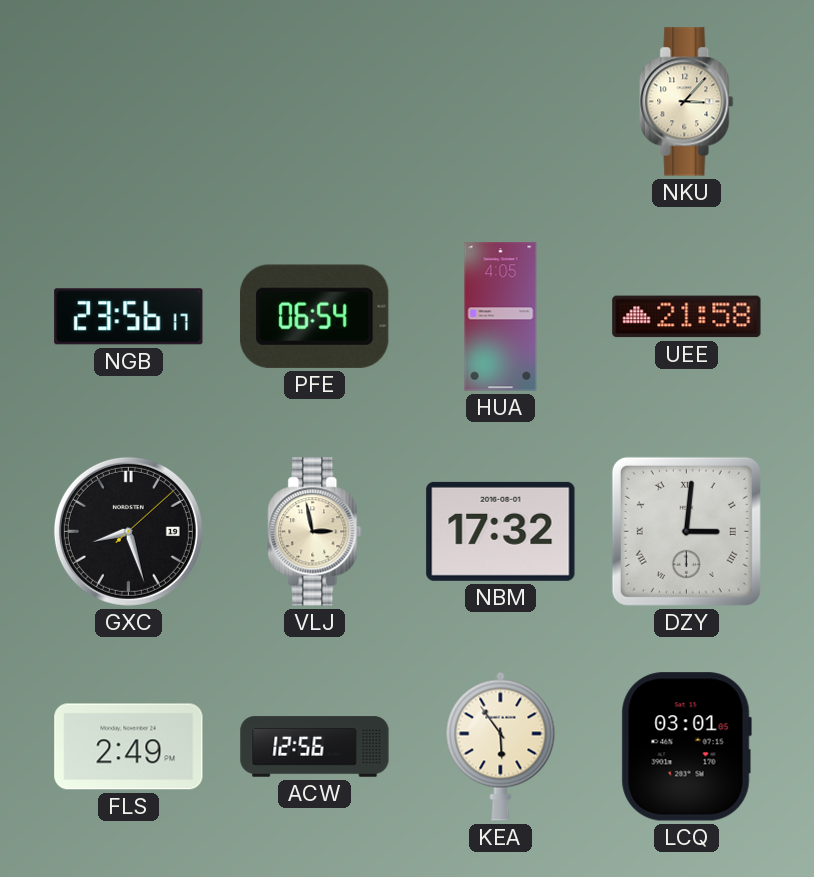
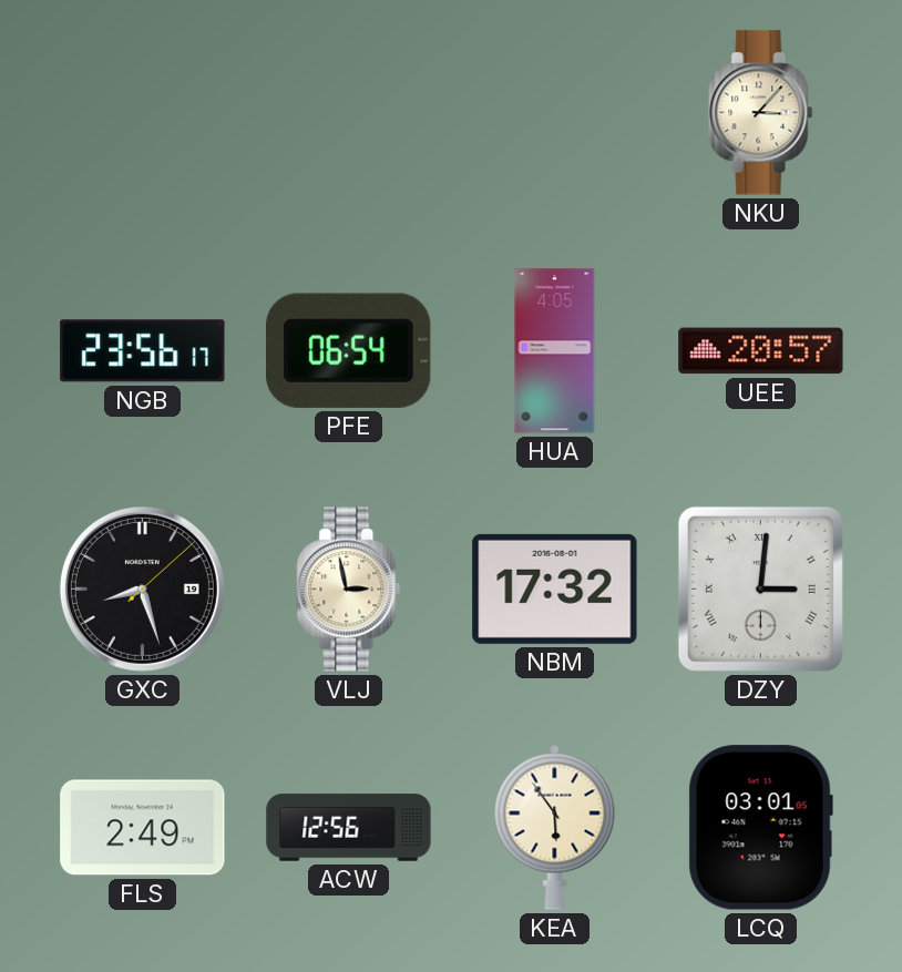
UEE: 21:58 -> 20:57 (761, 351)
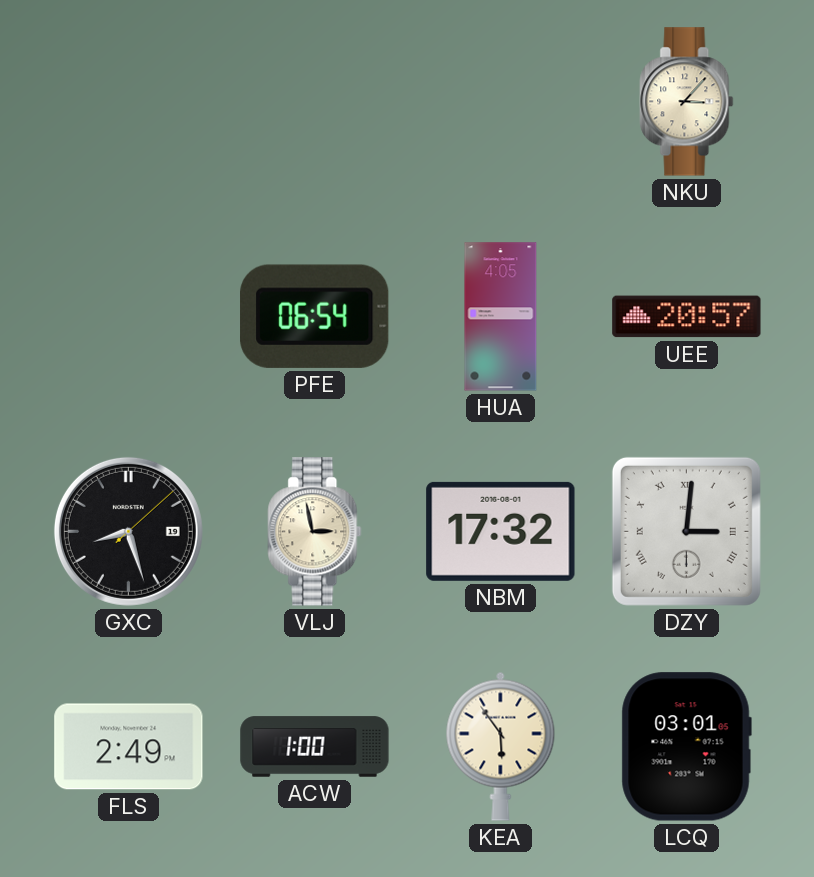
NGB: 23:56 -> none (143, 351)
ACW: 12:56 -> 1:00 (315, 747)
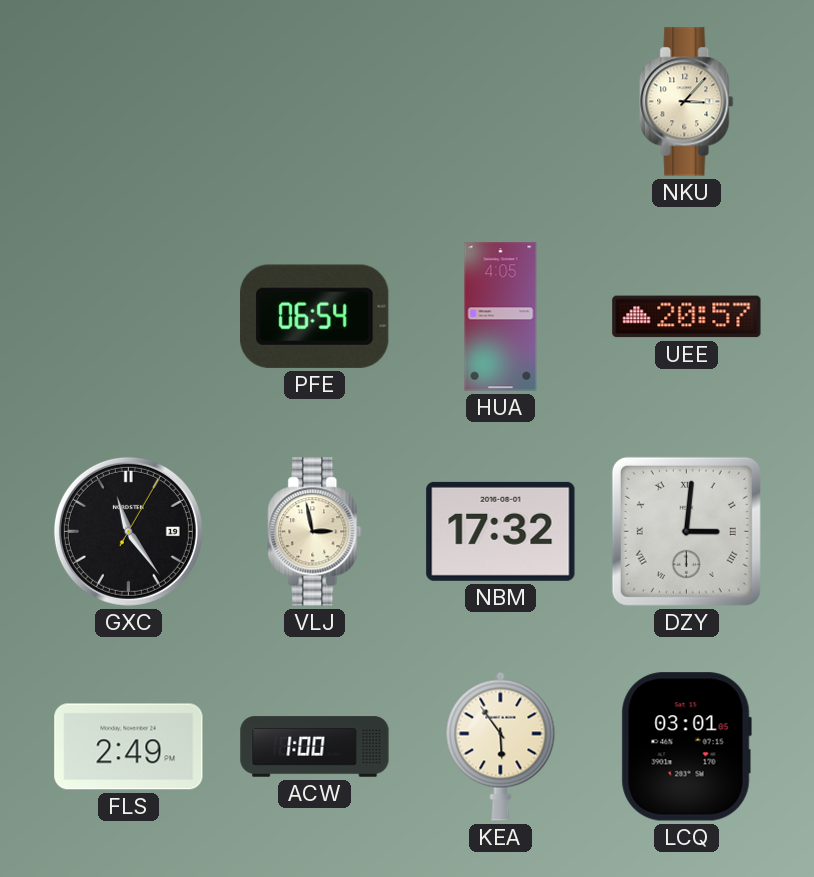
GXC: 8:27 -> 11:24 (128, 531)
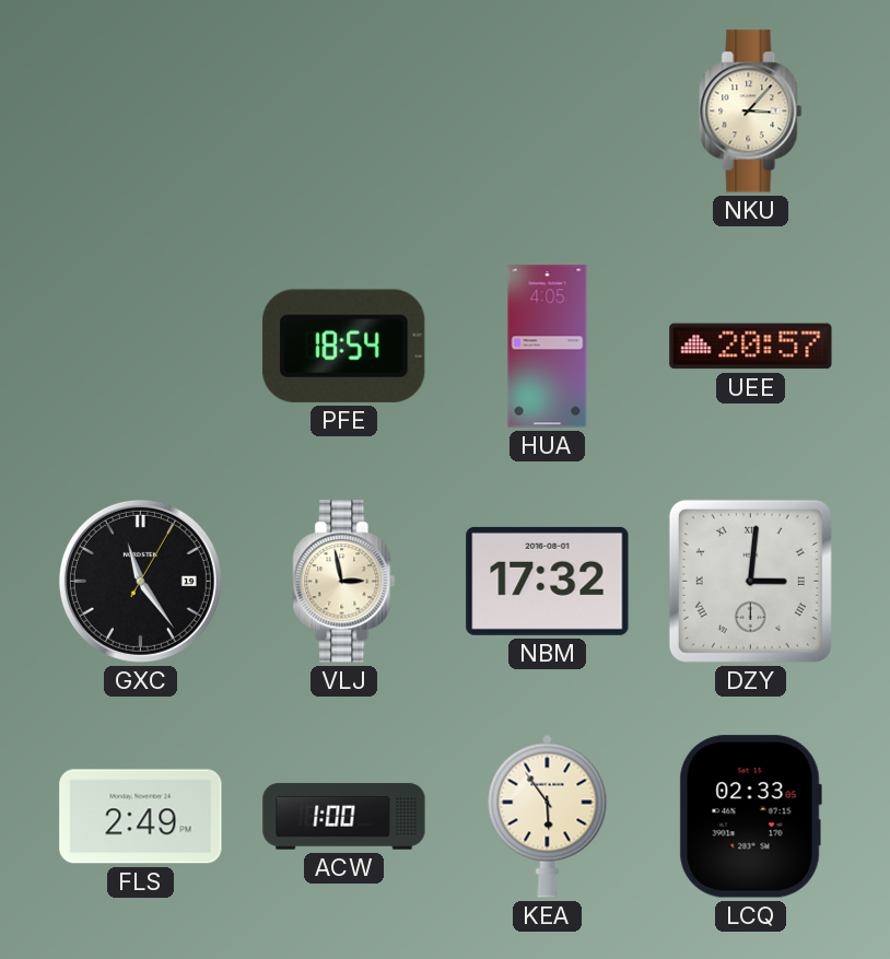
PFE: 06:54 -> 18:54 (344, 346)
LCQ: 03:01 -> 02:33 (750, 817)
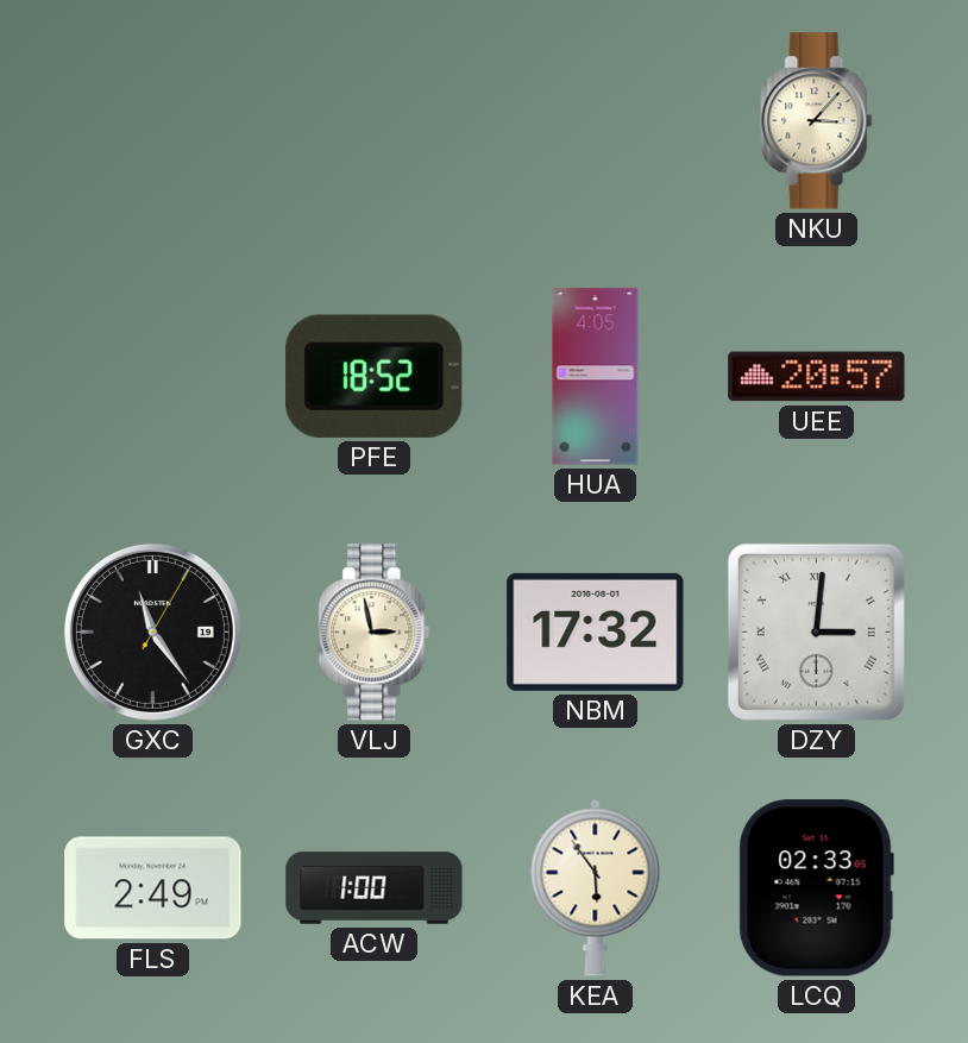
PFE: 18:54 -> 18:52 (375, 376)
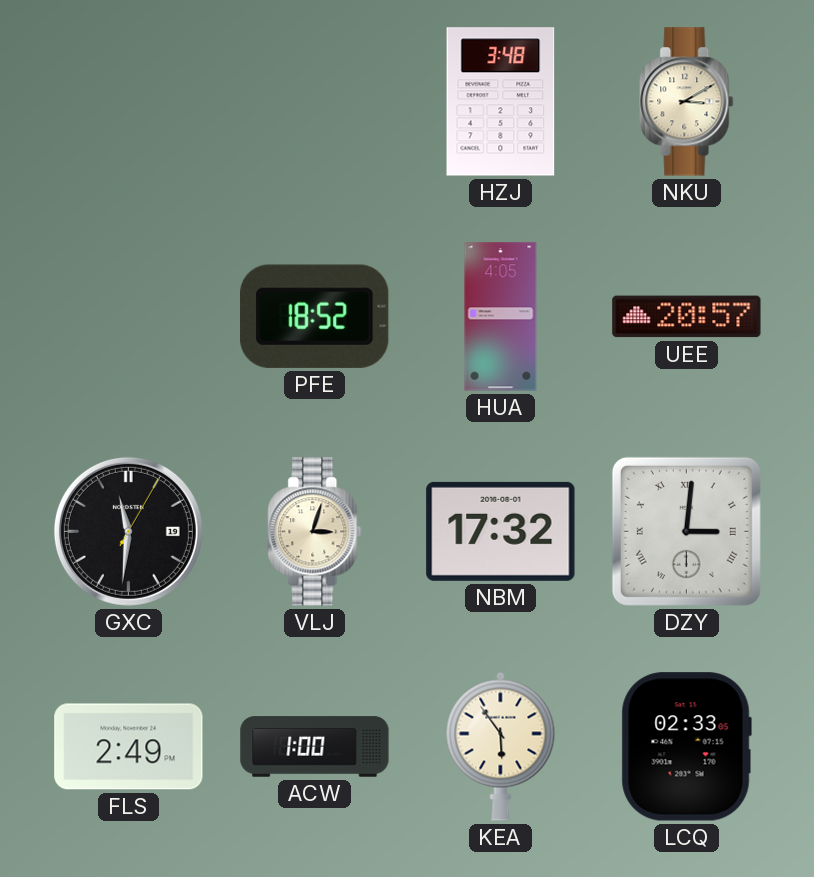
HZJ: none -> 3:48 (501, 102)
NKU: 3:07 -> 3:10 (687, 102)
GXC: 11:24 -> 11:31 (128, 531)
VLJ: 2:58 -> 3:03 (315, 532)
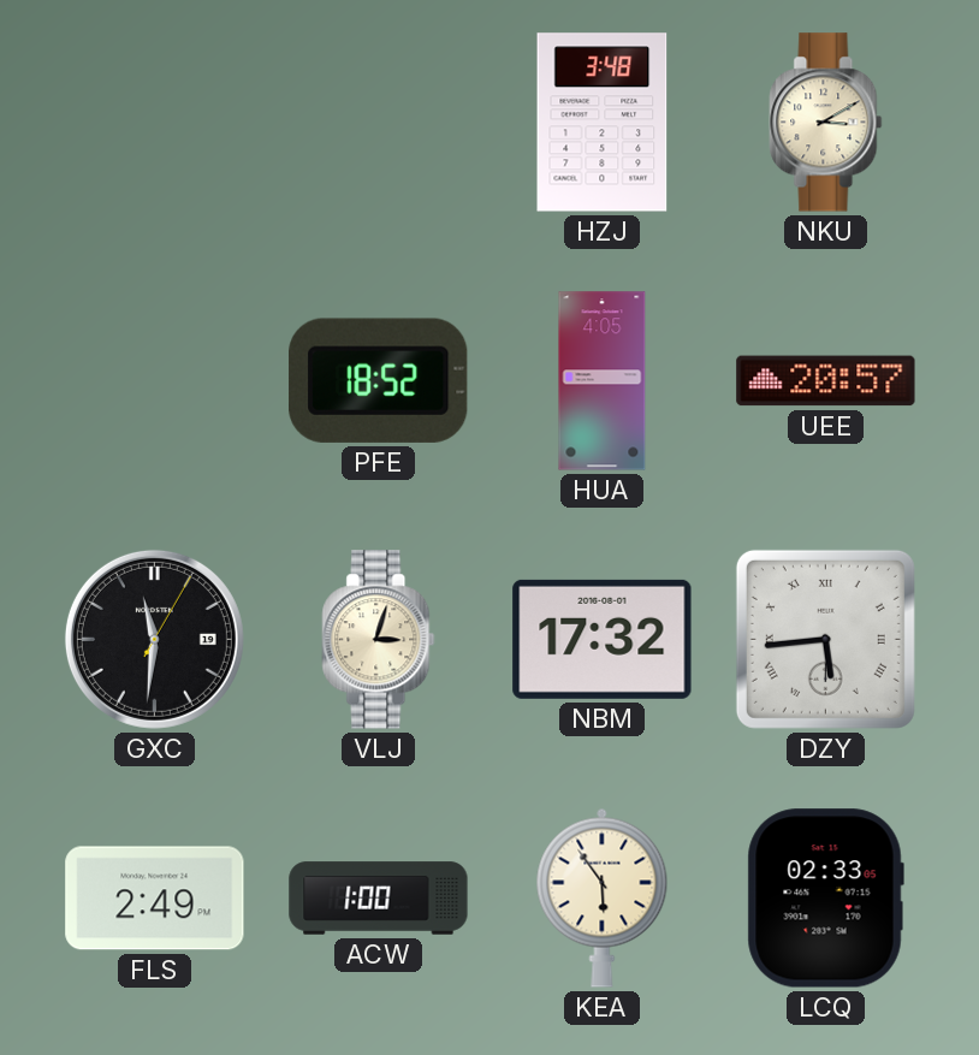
DZY: 3:01 -> 5:44 (825, 639)
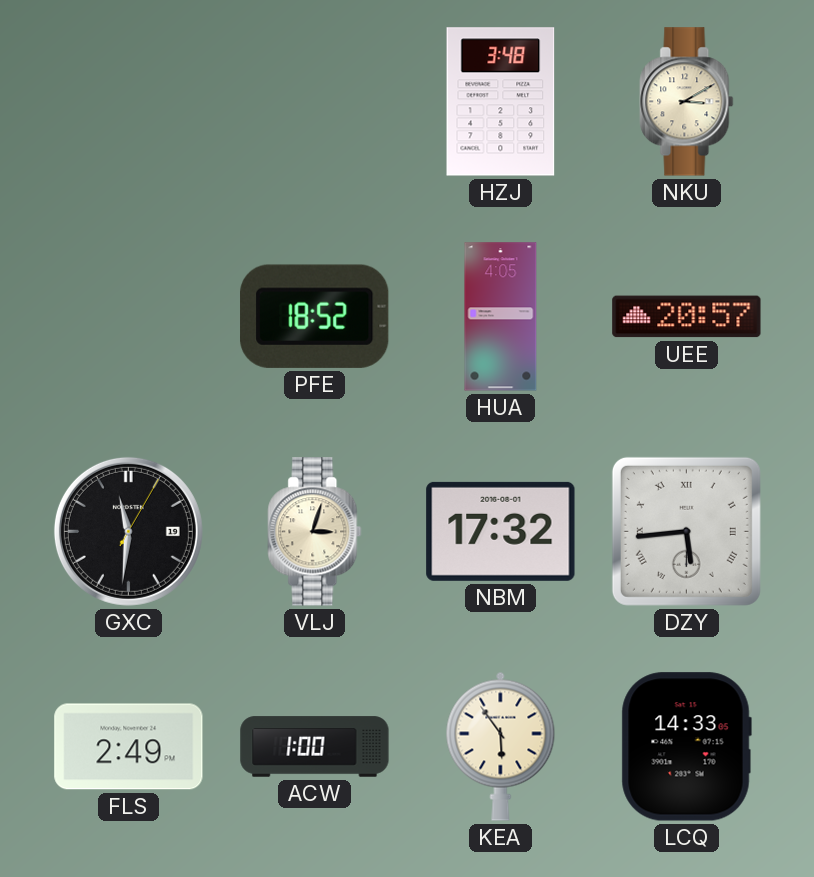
LCQ: 02:33 -> 14:33 (686, 747)
